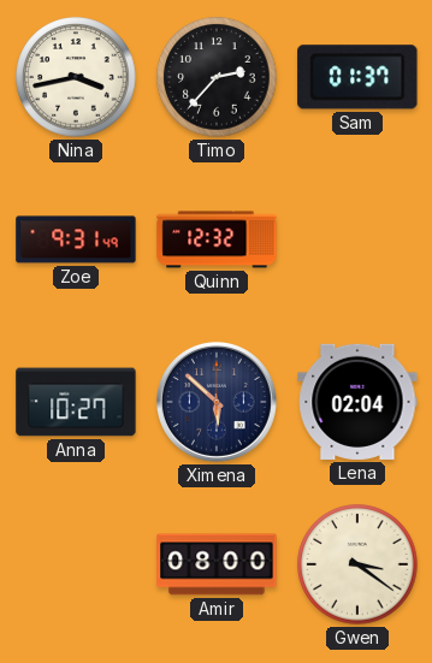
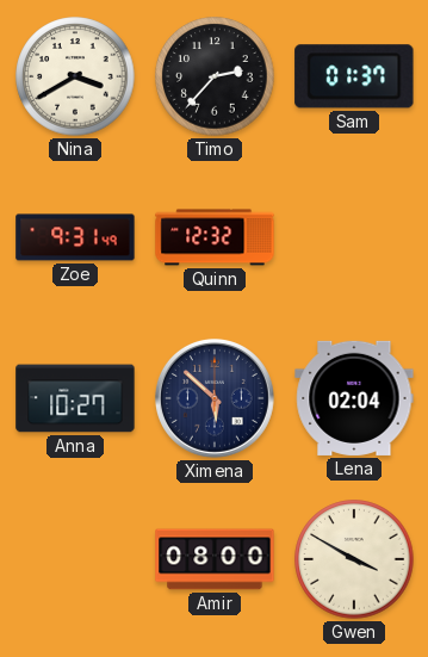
Nina: 3:43 -> 3:40 (75, 76)
Gwen: 3:21 -> 3:50 (354, 559)
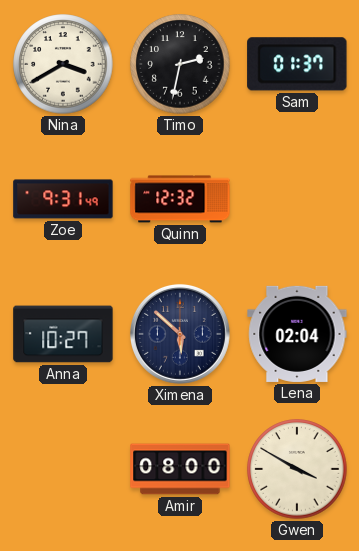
Timo: 2:37 -> 2:32 (180, 64)
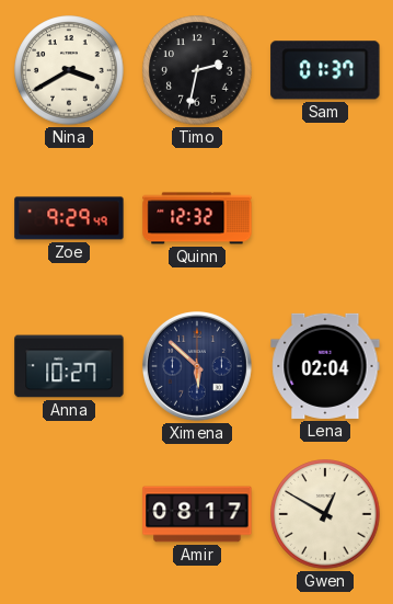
Zoe: 9:31 -> 9:29 (69, 218)
Amir: 08:00 -> 08:17 (197, 514)
Gwen: 3:50 -> 12:50 (325, 514)
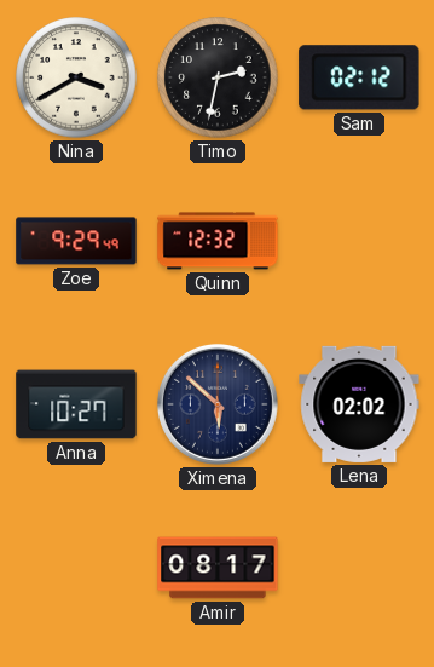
Sam: 01:37 -> 02:12 (359, 77)
Lena: 02:04 -> 02:02 (359, 404)
Gwen: 12:50 -> none (325, 514)
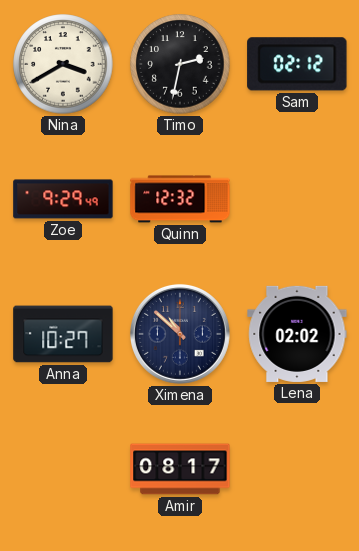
Ximena: 5:52 -> 10:52 (180, 334)
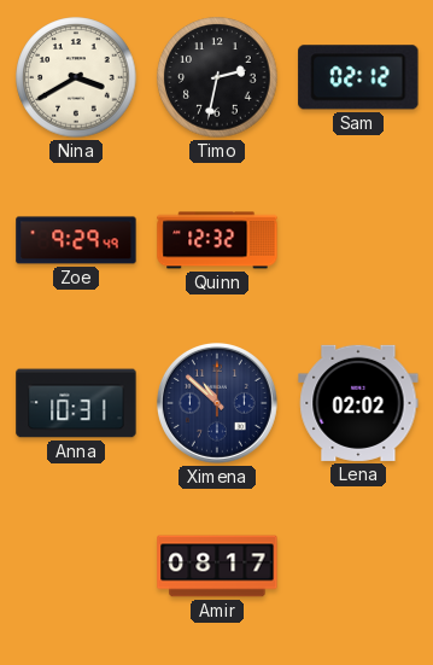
Anna: 10:27 -> 10:31 (76, 403)
